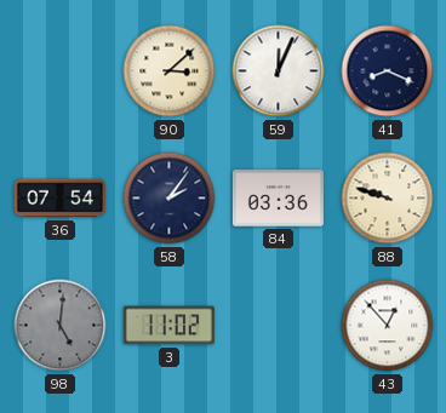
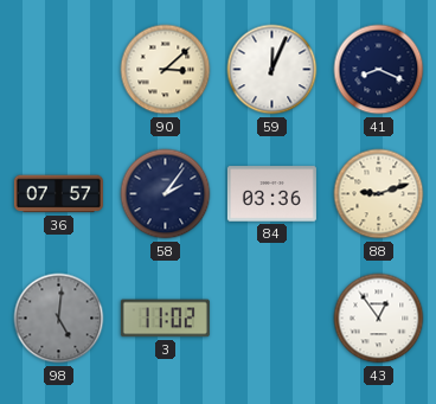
36: 07:54 -> 07:57 (58, 194)
88: 9:48 -> 9:12 (379, 194)
43: 12:53 -> 12:54 (379, 319)
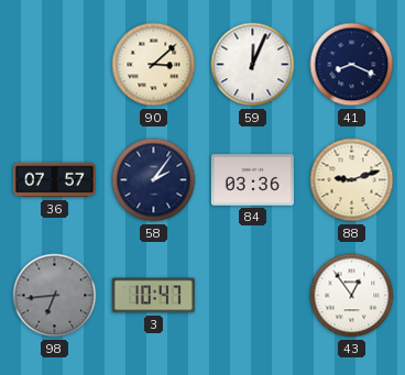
98: 5:01 -> 6:44 (55, 296)
3: 11:02 -> 10:47 (153, 296)
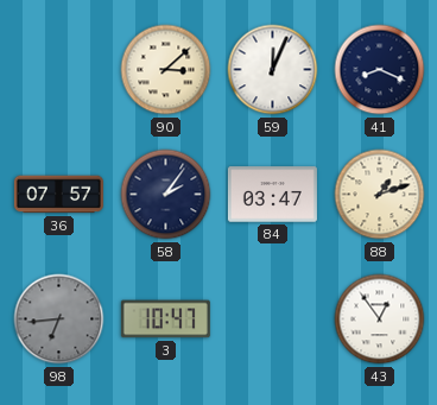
84: 03:36 -> 03:47 (272, 195)
88: 9:12 -> 1:12 (380, 195)
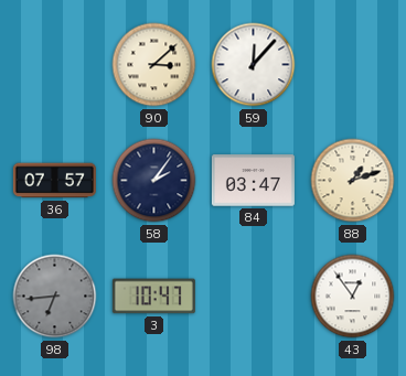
59: 12:04 -> 12:07 (254, 65)
41: 8:19 -> none (380, 70)
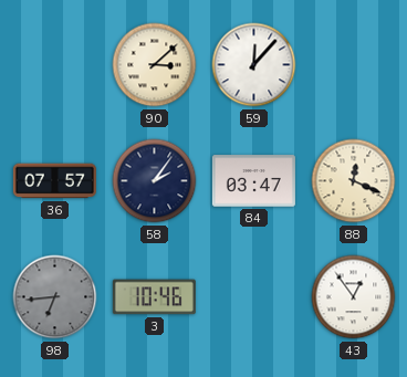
88: 1:12 -> 12:19 (354, 181)
3: 10:47 -> 10:46 (154, 297)
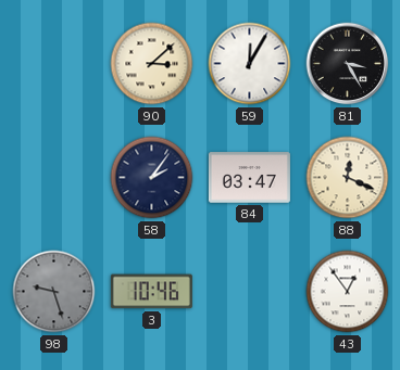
59: 12:07 -> 12:05 (250, 64)
81: none -> 3:25 (348, 64)
36: 07:57 -> none (54, 181)
98: 6:44 -> 9:27 (54, 292)
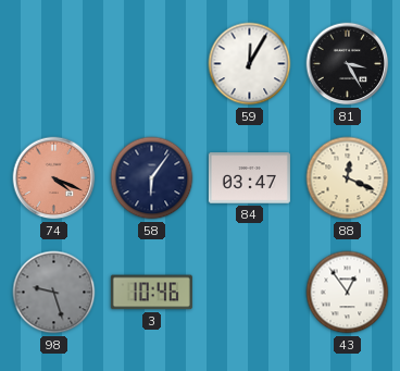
90: 3:08 -> none (152, 64)
74: none -> 4:19 (54, 178)
58: 2:06 -> 6:06 (152, 178)
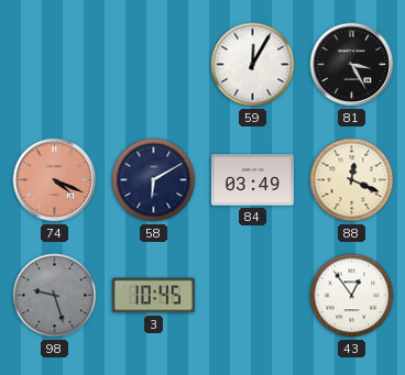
58: 6:06 -> 6:10 (154, 180)
84: 03:47 -> 03:49 (252, 180)
3: 10:46 -> 10:45 (153, 296)
